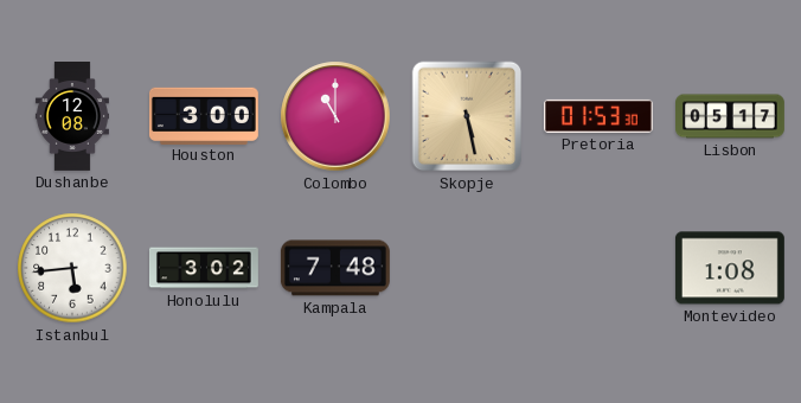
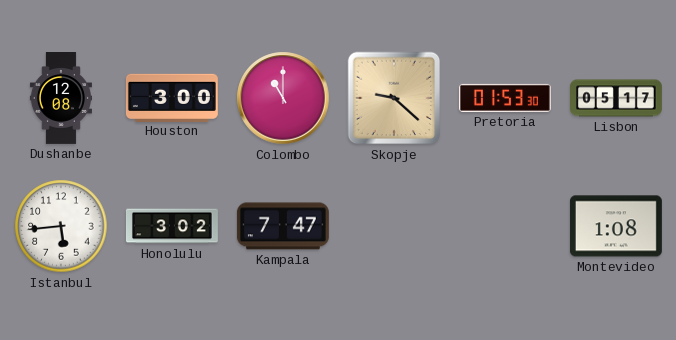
Skopje: 5:28 -> 9:22 (394, 98)
Kampala: 7:48 -> 7:47 (283, 226)
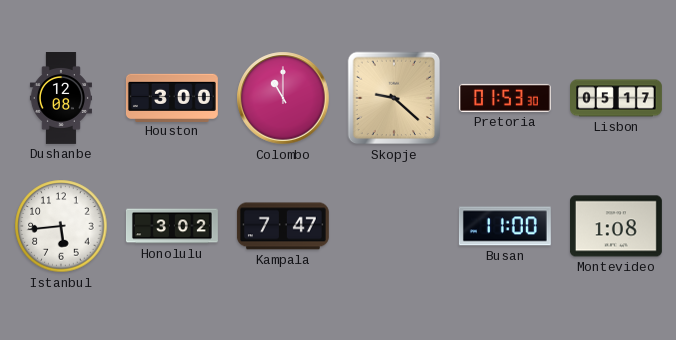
Busan: none -> 11:00 (505, 226)
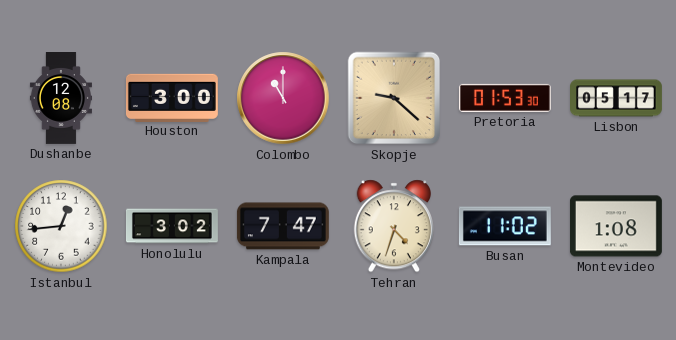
Istanbul: 5:44 -> 12:44 (61, 226)
Tehran: none -> 4:33 (393, 226)
Busan: 11:00 -> 11:02 (505, 226)
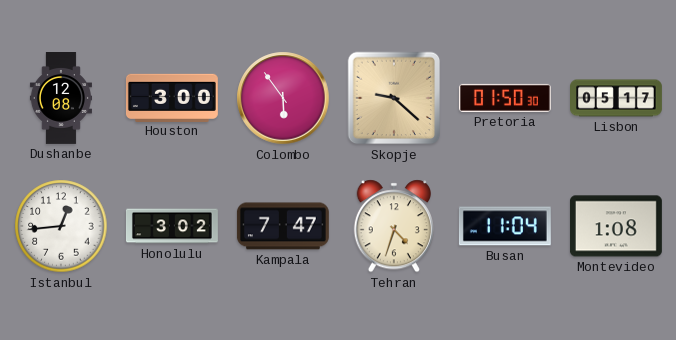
Colombo: 11:00 -> 5:54 (283, 98)
Pretoria: 01:53 -> 01:50 (505, 98)
Busan: 11:02 -> 11:04 (505, 226)
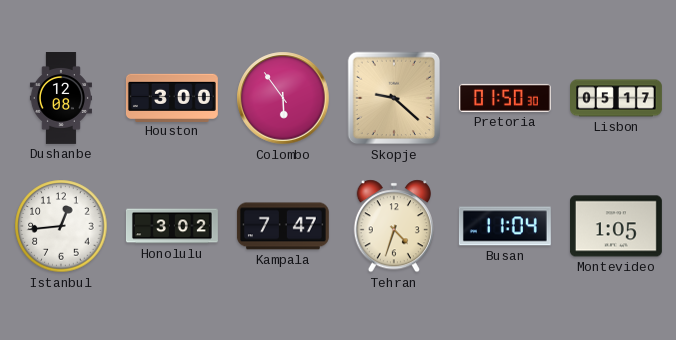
Montevideo: 1:08 -> 1:05 (616, 226)
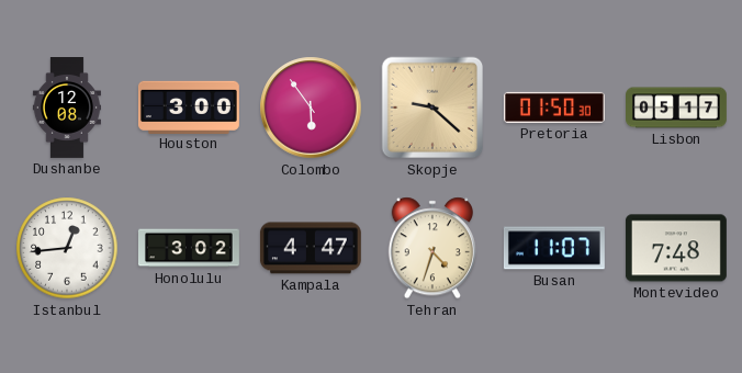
Kampala: 7:47 -> 4:47 (311, 248)
Busan: 11:04 -> 11:07 (554, 248)
Montevideo: 1:05 -> 7:48 (676, 248)
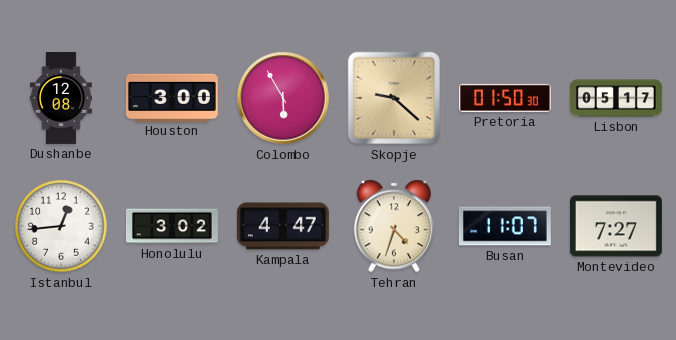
Colombo: 5:54 -> 5:55 (283, 98)
Montevideo: 7:48 -> 7:27 (616, 226)
